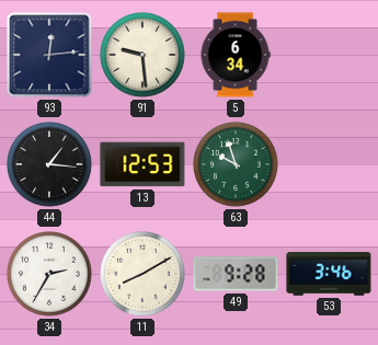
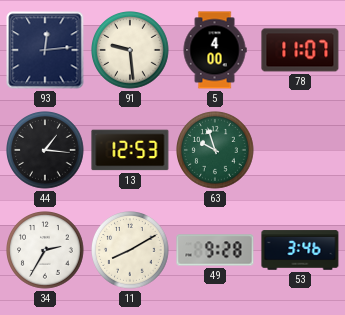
5: 6:34 -> 4:00 (215, 50)
78: none -> 11:07 (300, 50)
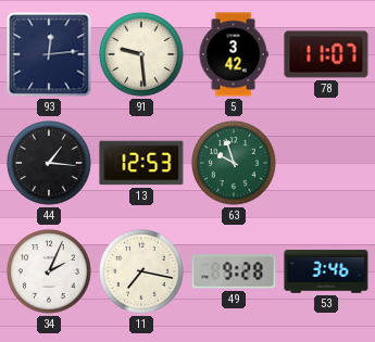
5: 4:00 -> 3:42 (234, 54)
34: 2:35 -> 2:04 (49, 271)
11: 8:10 -> 7:17 (141, 271)
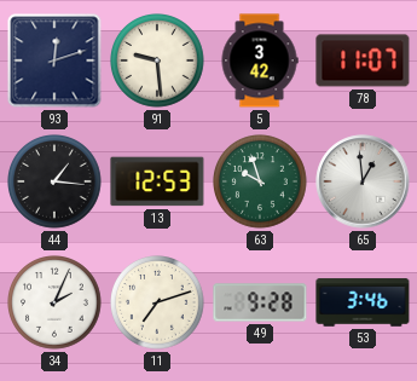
93: 12:14 -> 12:12 (54, 60)
65: none -> 12:59 (363, 181)
11: 7:17 -> 7:12 (157, 302)
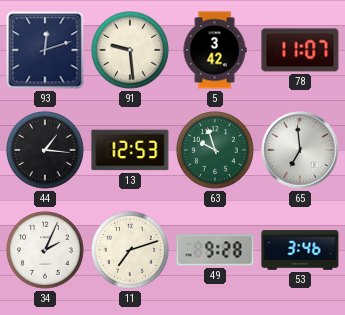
65: 12:59 -> 6:59 (300, 150)
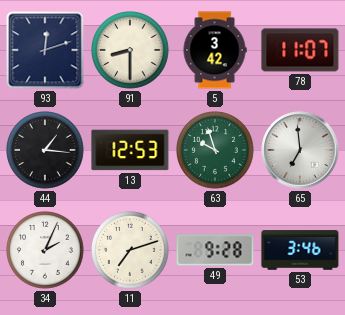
91: 9:29 -> 8:30 (130, 50)
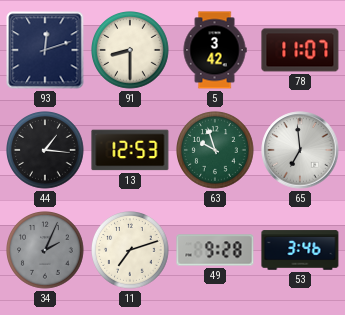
34 dial: white -> grey (45, 250)
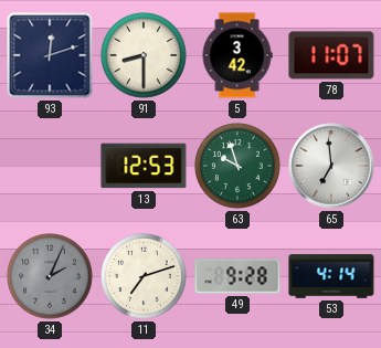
44: 1:16 -> none (45, 150)
53: 3:46 -> 4:14 (331, 276)
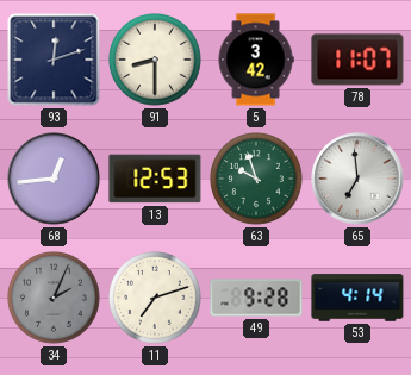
68: none -> 12:44 (54, 179)
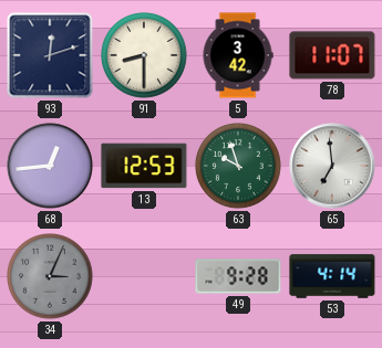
34: 2:04 -> 3:04 (50, 276)
11: 7:12 -> none (155, 298)
